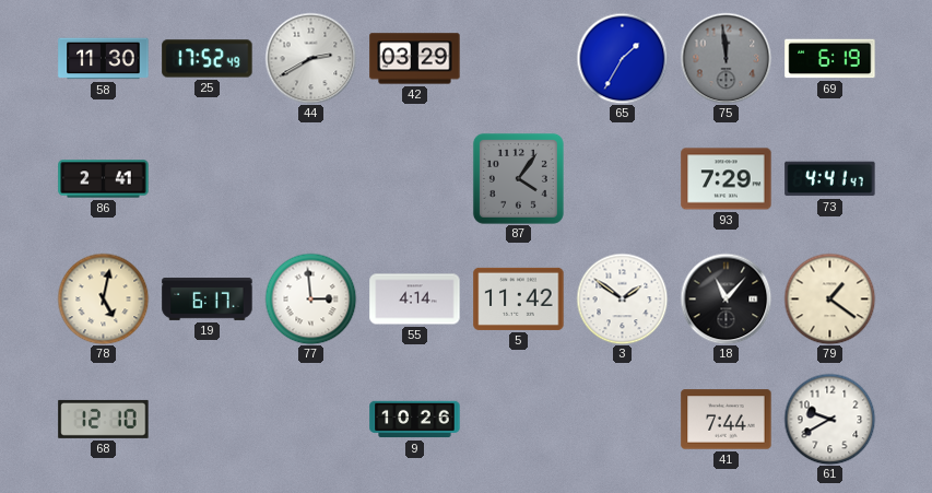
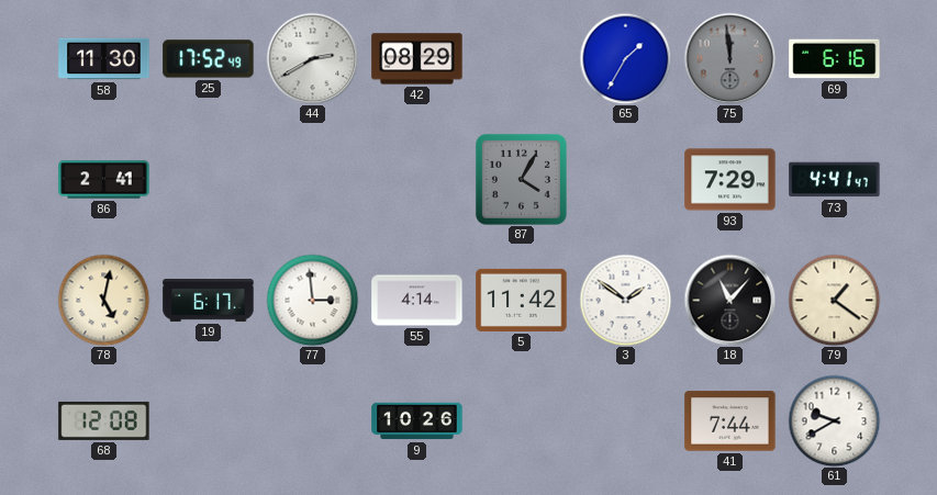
42: 03:29 -> 08:29 (417, 59)
69: 6:19 -> 6:16 (835, 59)
87: 4:06 -> 4:05 (521, 179)
68: 12:10 -> 12:08 (104, 420)
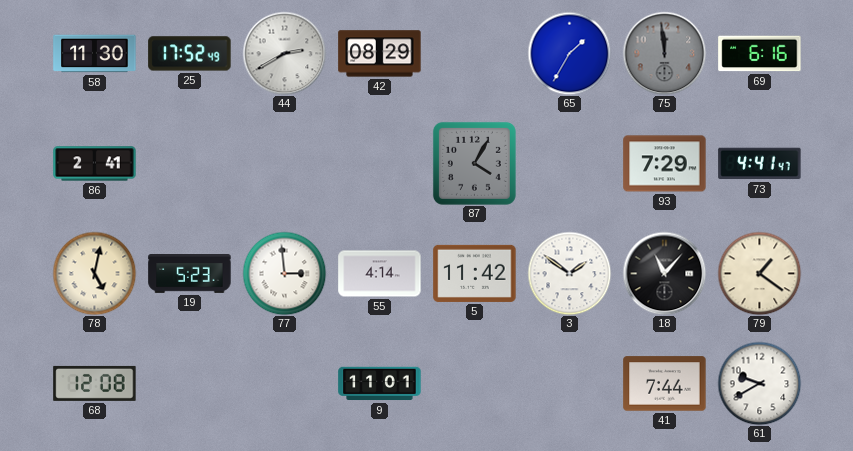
19: 6:17 -> 5:23 (190, 274)
9: 10:26 -> 11:01 (380, 384)
